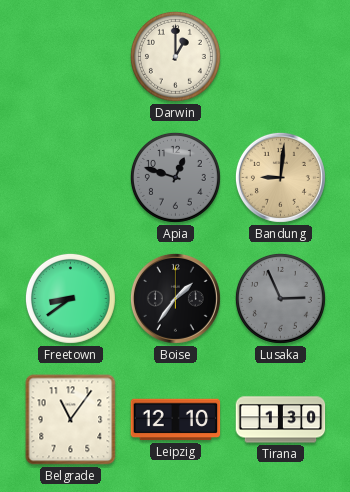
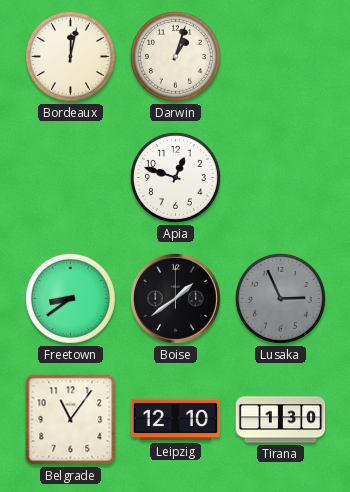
Bordeaux: none -> 12:02 (70, 56)
Darwin: 1:00 -> 1:03 (175, 56)
Apia dial: grey -> white (175, 177)
Bandung: 9:01 -> none (280, 177)
Boise: 1:36 -> 1:39 (175, 298)
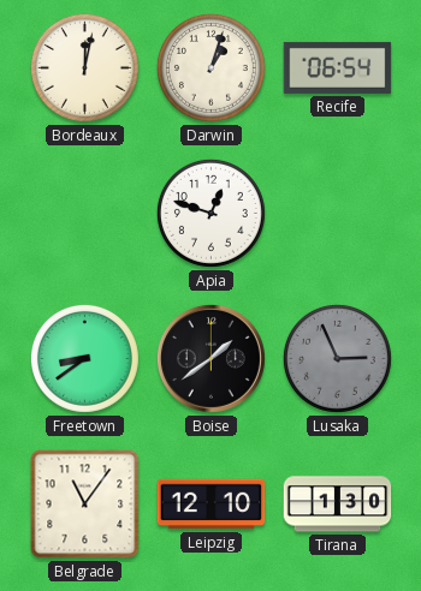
Recife: none -> 06:54 (338, 67)
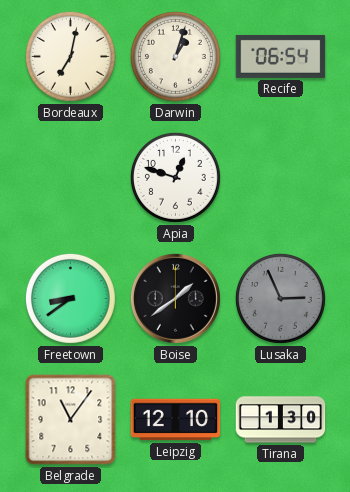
Bordeaux: 12:02 -> 7:02 (70, 56)
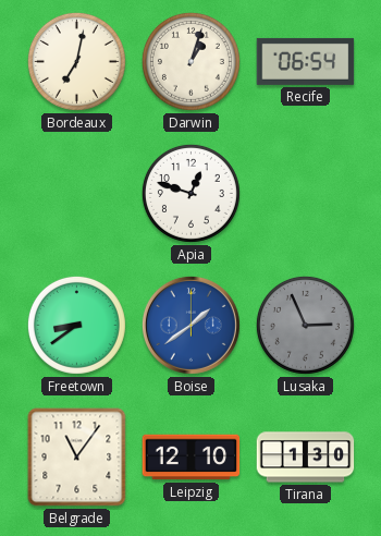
Boise dial: black -> blue (190, 325)
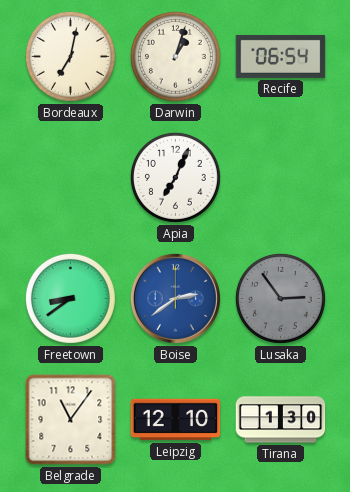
Apia: 12:48 -> 7:04 (175, 177)
Boise: 1:39 -> 2:39 (175, 298)
Lusaka: 2:56 -> 2:54 (280, 298)
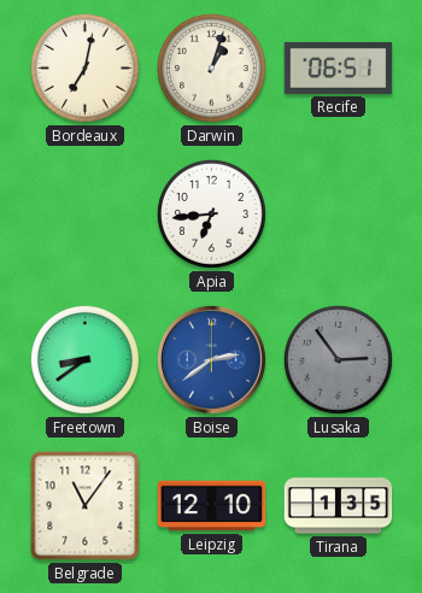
Recife: 06:54 -> 06:51 (339, 67)
Apia: 7:04 -> 6:44 (211, 213)
Tirana: 1:30 -> 1:35 (339, 506)
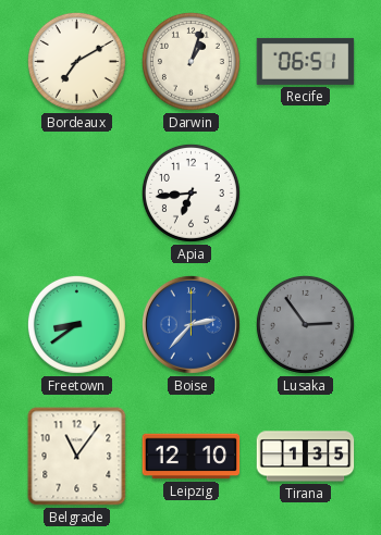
Bordeaux: 7:02 -> 7:10 (76, 61)
Boise: 2:39 -> 2:37 (190, 324)
